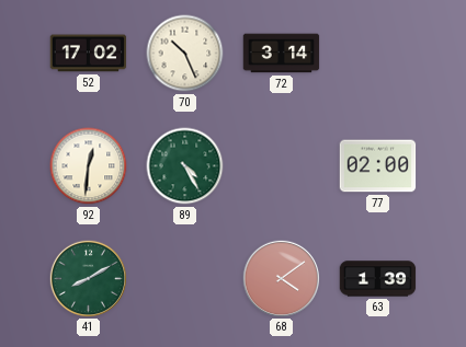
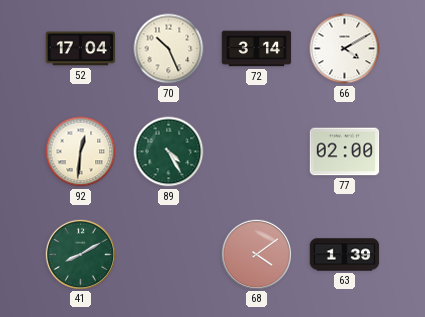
52: 17:02 -> 17:04 (81, 49)
66: none -> 4:10 (345, 49)
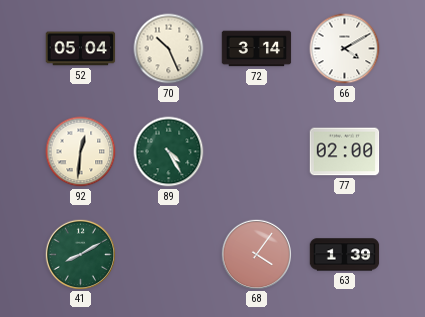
52: 17:04 -> 05:04 (81, 49)
68: 4:09 -> 4:06 (256, 254)
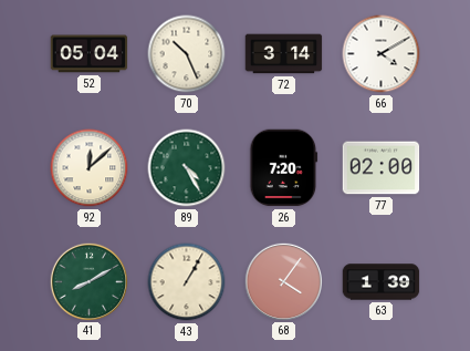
92: 12:31 -> 12:08 (90, 168)
26: none -> 7:20 (284, 168)
43: none -> 1:05 (187, 282)
